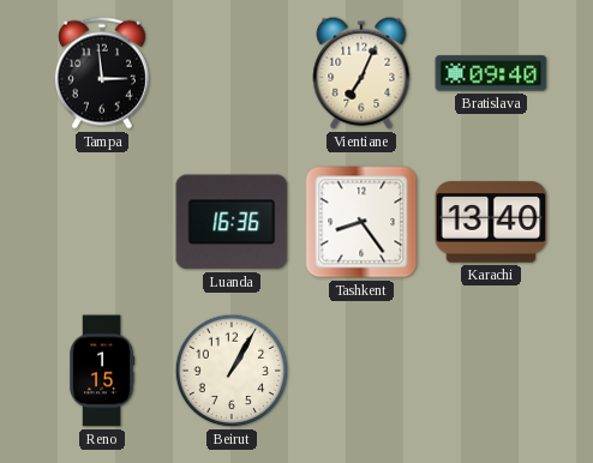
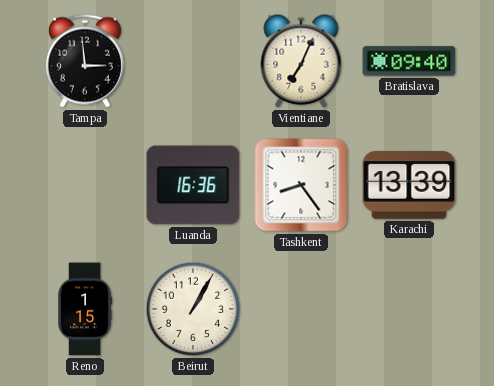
Karachi: 13:40 -> 13:39 (409, 185)
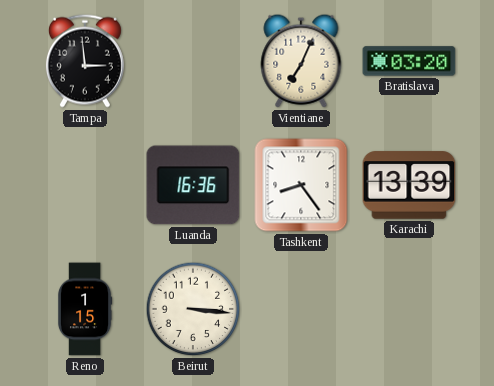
Bratislava: 09:40 -> 03:20 (409, 61)
Beirut: 1:05 -> 3:16 (193, 309)
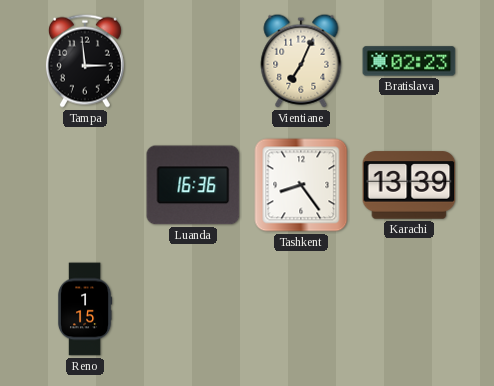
Bratislava: 03:20 -> 02:23 (409, 61)
Beirut: 3:16 -> none (193, 309)
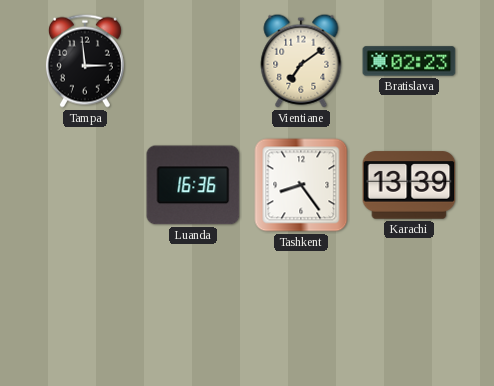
Vientiane: 7:04 -> 7:09 (301, 61)
Reno: 1:15 -> none (85, 309)
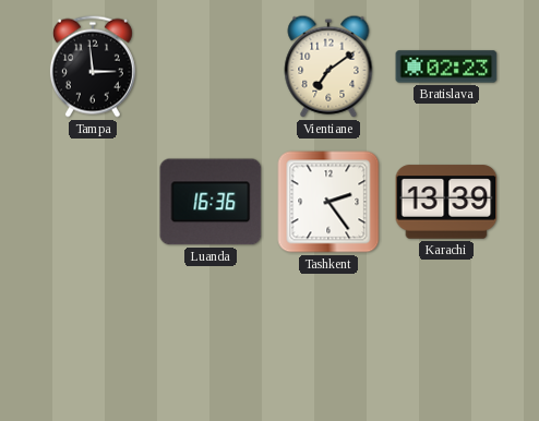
Tashkent: 8:24 -> 2:24 (328, 202)
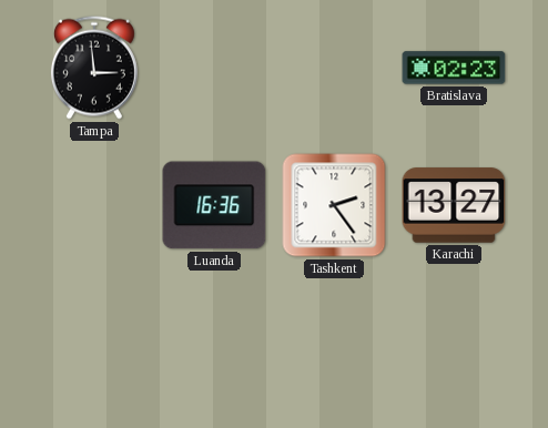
Vientiane: 7:09 -> none (328, 67)
Karachi: 13:39 -> 13:27 (454, 205)
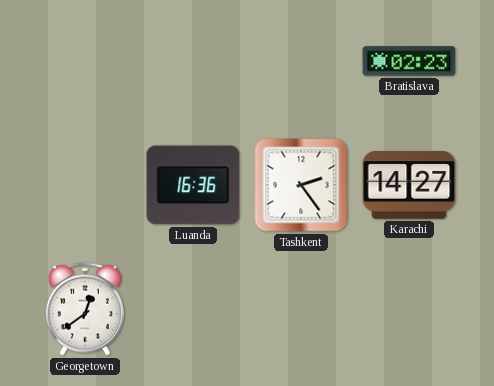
Tampa: 2:59 -> none (94, 68)
Karachi: 13:27 -> 14:27 (409, 185)
Georgetown: none -> 12:39 (85, 309)
